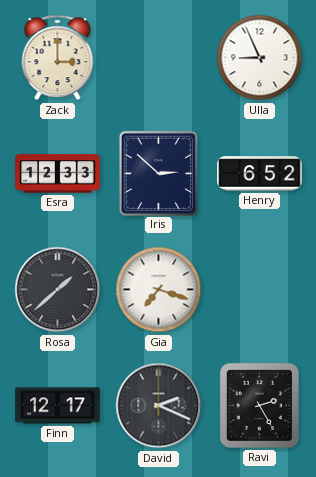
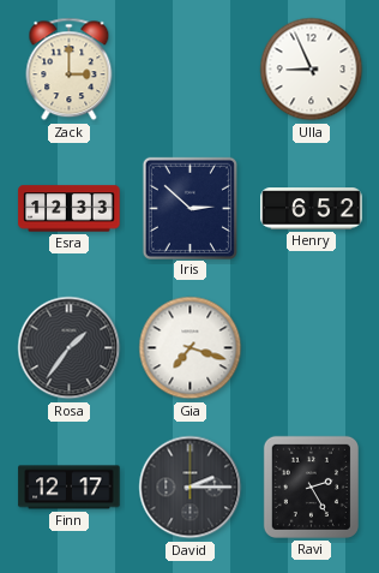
Rosa: 1:38 -> 1:36 (70, 348)
David: 2:19 -> 2:15 (191, 488)
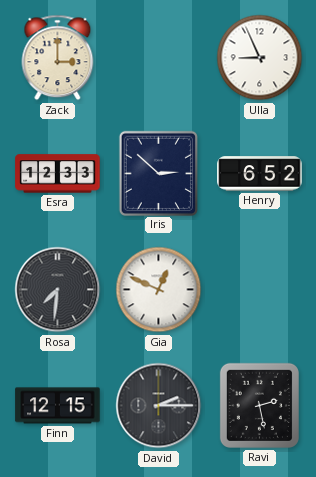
Rosa: 1:36 -> 7:31 (58, 290)
Gia: 7:18 -> 12:49 (159, 290)
Finn: 12:17 -> 12:15 (58, 406)
Ravi: 2:25 -> 2:28 (259, 405)
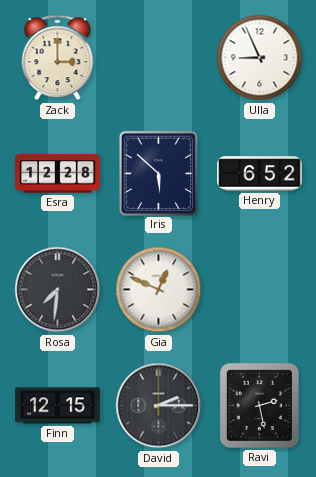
Esra: 12:33 -> 12:28 (58, 174)
Iris: 2:52 -> 5:52 (158, 173)
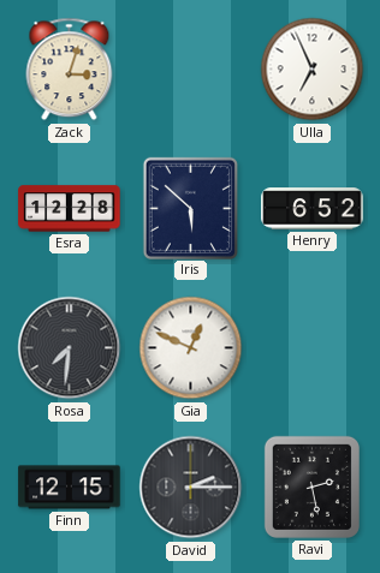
Zack: 3:00 -> 3:03 (70, 70)
Ulla: 8:56 -> 6:56 (313, 70)
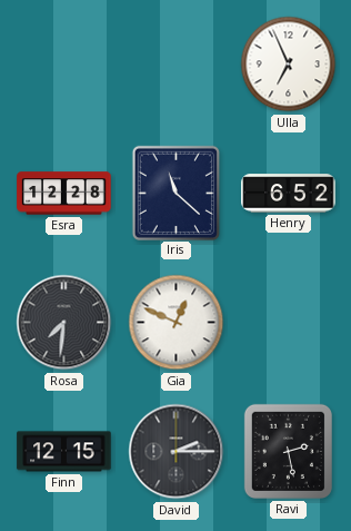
Zack: 3:03 -> none (70, 70)
Iris: 5:52 -> 11:22 (175, 193)
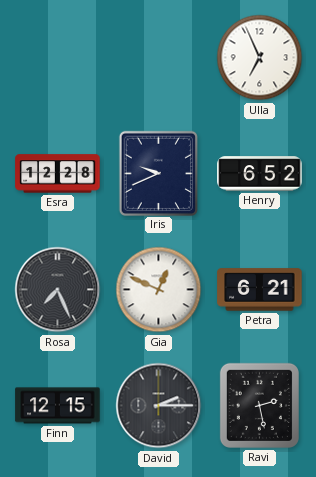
Iris: 11:22 -> 9:41 (158, 173)
Rosa: 7:31 -> 7:26 (58, 290)
Petra: none -> 6:21 (260, 290)
